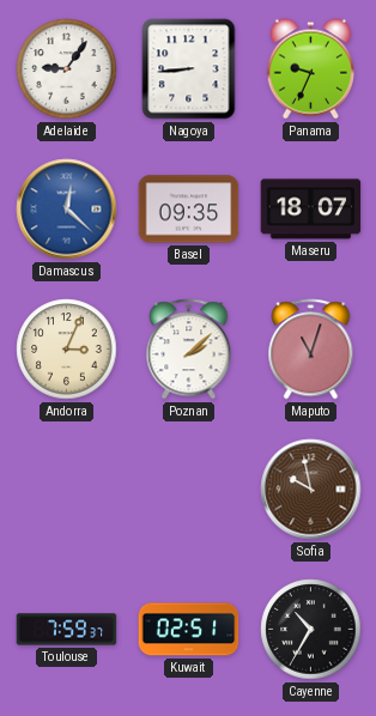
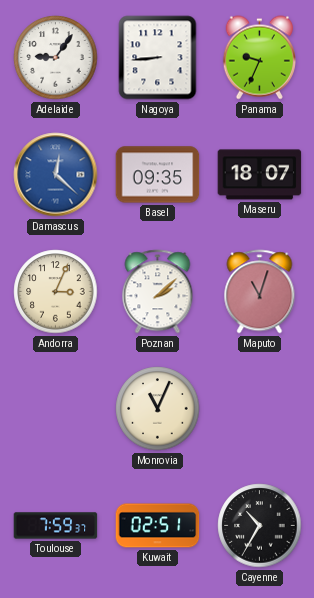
Monrovia: none -> 11:04 (158, 409)
Sofia: 9:58 -> none (311, 490)
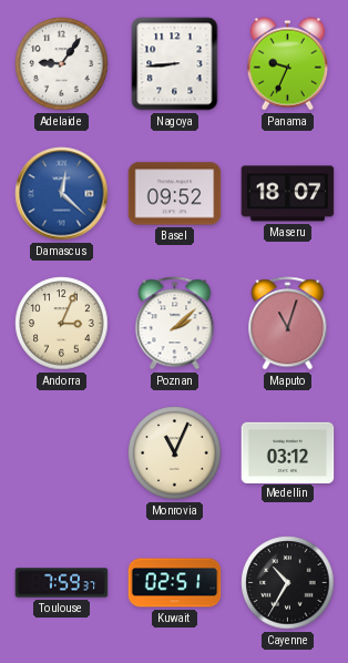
Basel: 09:35 -> 09:52 (175, 194)
Medellin: none -> 03:12 (288, 452)
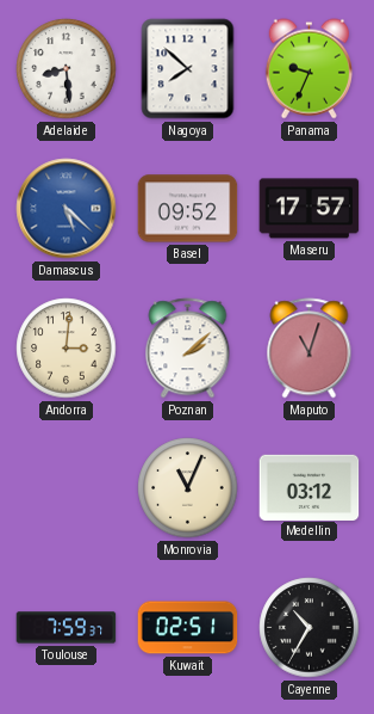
Adelaide: 9:06 -> 8:29 (67, 69)
Nagoya: 8:44 -> 7:52 (188, 69)
Damascus: 12:22 -> 5:22 (67, 209)
Maseru: 18:07 -> 17:57 (310, 209)
Andorra: 3:04 -> 3:01 (67, 349)
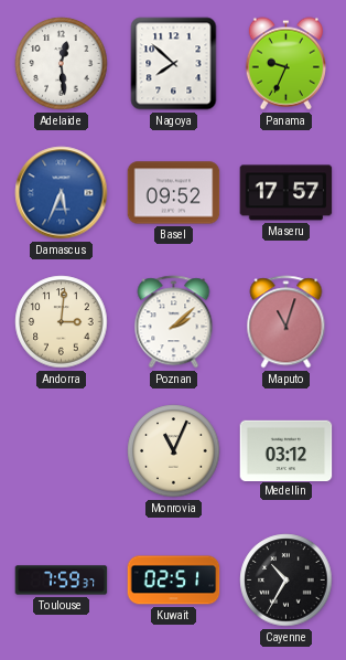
Adelaide: 8:29 -> 12:29 (62, 64)
Damascus: 5:22 -> 5:34 (62, 193)
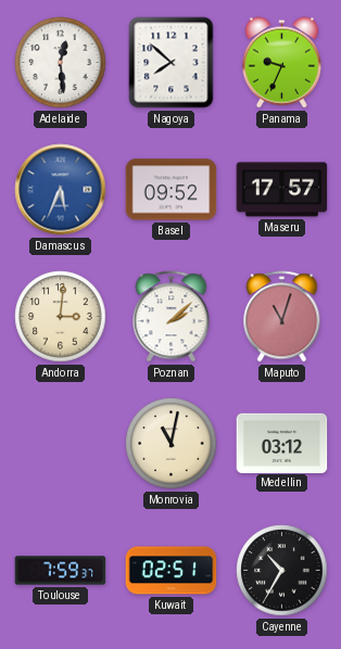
Monrovia: 11:04 -> 11:02 (172, 444)
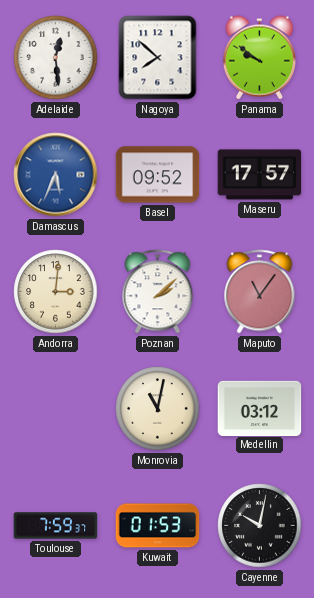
Panama: 9:34 -> 9:51 (259, 58)
Maputo: 11:03 -> 11:06 (260, 292)
Kuwait: 02:51 -> 01:53 (158, 526)
Cayenne: 10:35 -> 10:02 (260, 526)
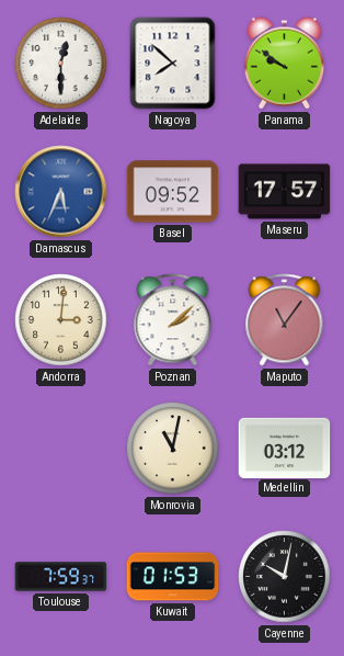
Adelaide: 12:29 -> 12:30 (61, 64)
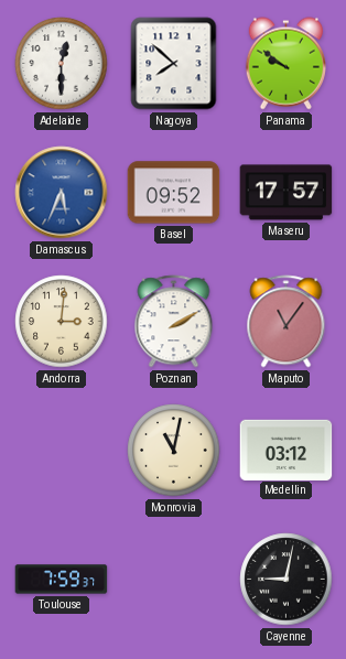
Poznan: 2:08 -> 2:10 (174, 322)
Kuwait: 01:53 -> none (173, 577)
Cayenne: 10:02 -> 9:02 (286, 580)
